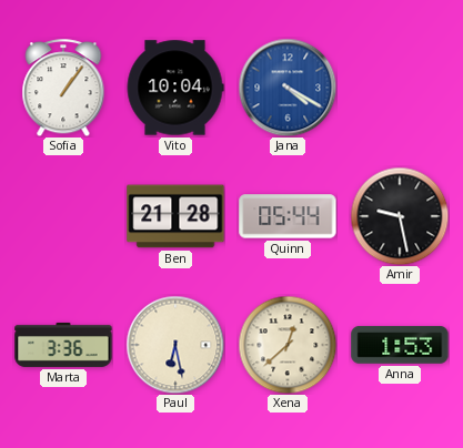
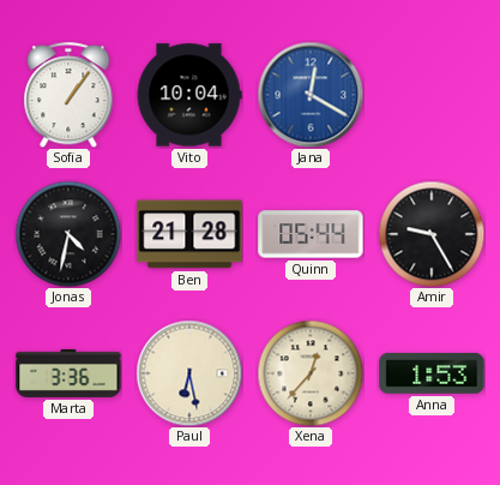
Jana: 4:20 -> 12:20 (311, 95)
Jonas: none -> 4:32 (68, 234)
Amir: 9:28 -> 9:25 (432, 234)
Xena: 12:38 -> 12:37 (311, 373)
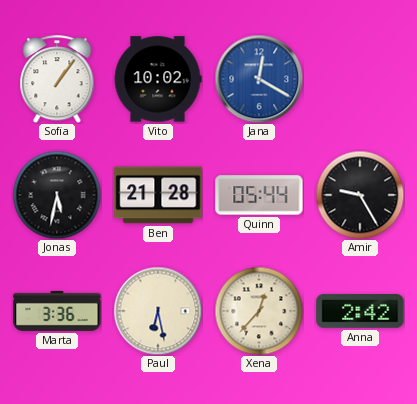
Vito: 10:04 -> 10:02 (158, 79)
Jonas: 4:32 -> 5:32 (57, 195)
Anna: 1:53 -> 2:42 (360, 311)
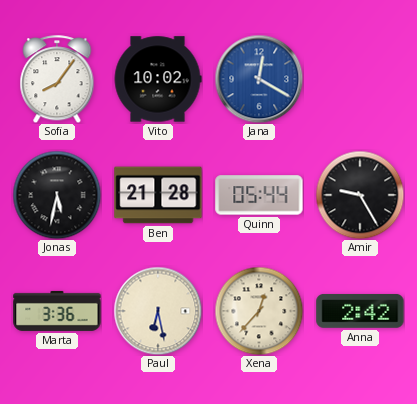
Sofia: 1:06 -> 8:06 (57, 79)
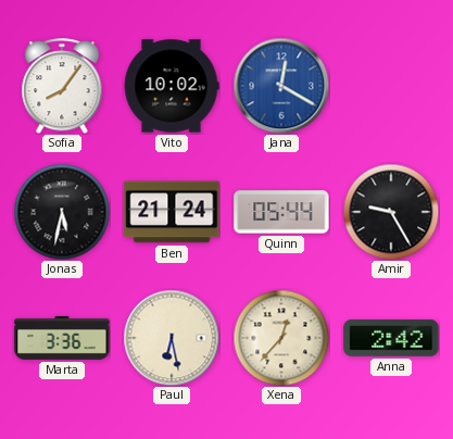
Ben: 21:28 -> 21:24 (172, 212)
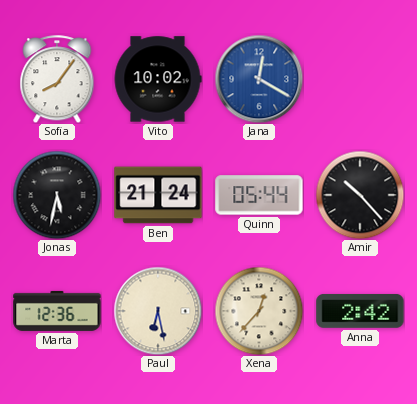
Amir: 9:25 -> 10:23 (360, 195)
Marta: 3:36 -> 12:36 (57, 311)
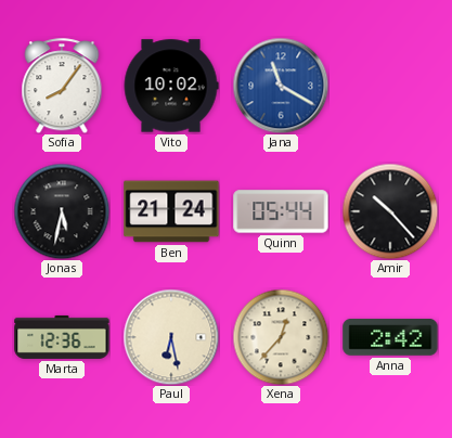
Jana: 12:20 -> 11:20 (281, 86)
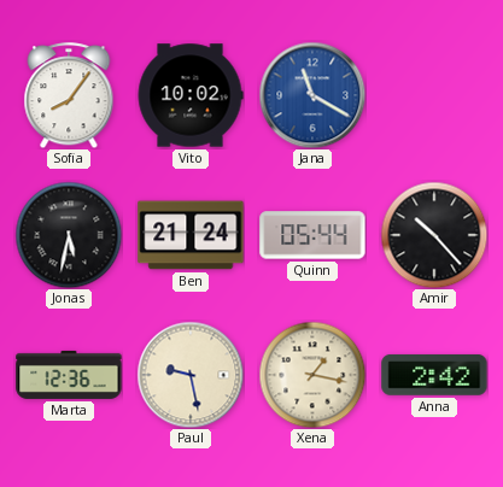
Paul: 6:28 -> 9:28 (191, 375)
Xena: 12:37 -> 1:17 (312, 375)
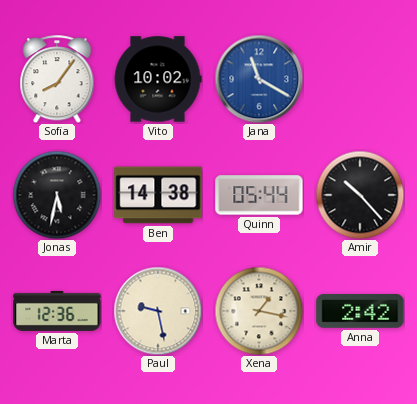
Ben: 21:24 -> 14:38 (158, 195)
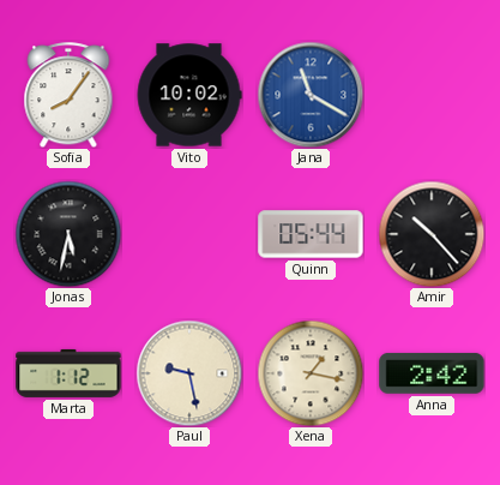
Ben: 14:38 -> none (158, 195)
Marta: 12:36 -> 1:12 (68, 373)
